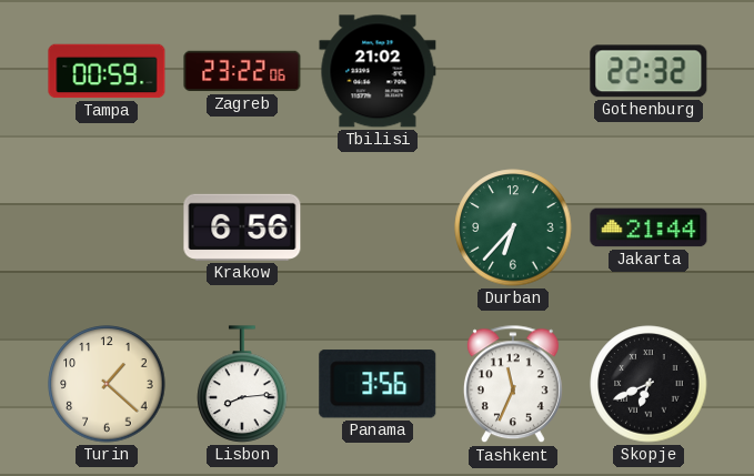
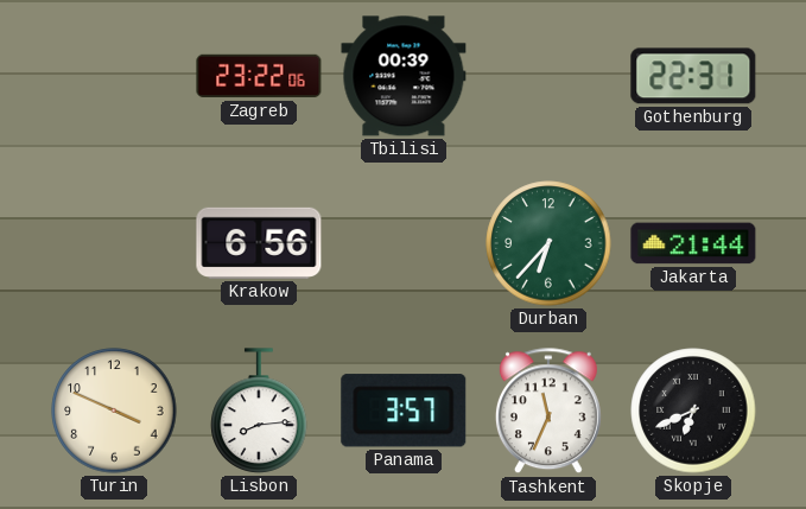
Tampa: 00:59 -> none (107, 71)
Tbilisi: 21:02 -> 00:39 (404, 76)
Gothenburg: 22:32 -> 22:31 (693, 76)
Turin: 1:22 -> 3:49 (114, 411)
Panama: 3:56 -> 3:57 (404, 411)
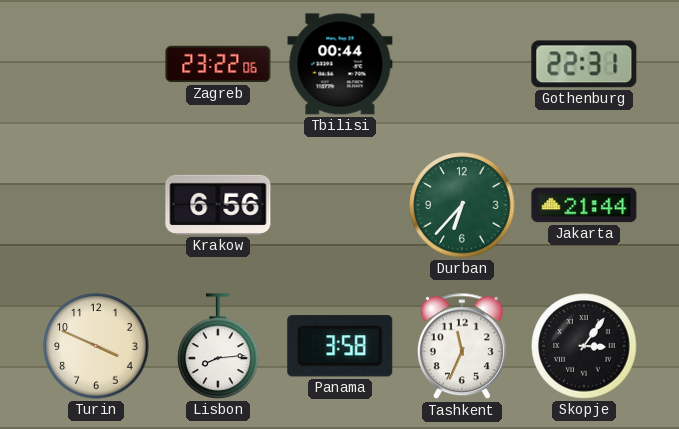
Tbilisi: 00:39 -> 00:44 (340, 64)
Panama: 3:57 -> 3:58 (340, 346)
Skopje: 6:41 -> 3:06 (584, 346)
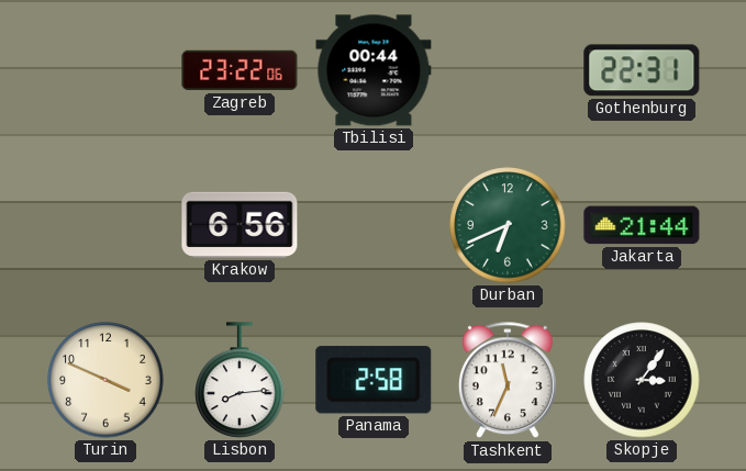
Durban: 6:37 -> 6:41 (508, 225)
Panama: 3:58 -> 2:58 (374, 380)
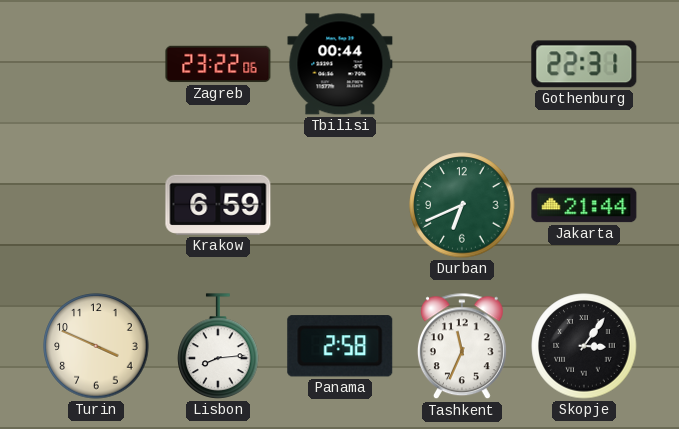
Krakow: 6:56 -> 6:59 (218, 205)
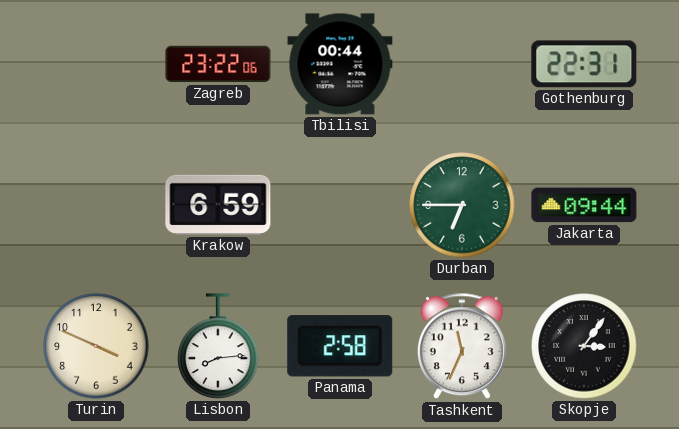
Durban: 6:41 -> 6:45 (462, 205)
Jakarta: 21:44 -> 09:44 (584, 205)
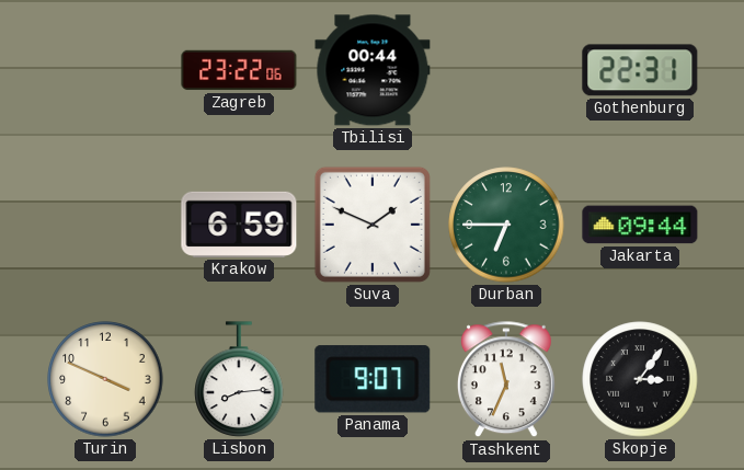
Suva: none -> 1:49 (373, 225)
Panama: 2:58 -> 9:07 (373, 379)
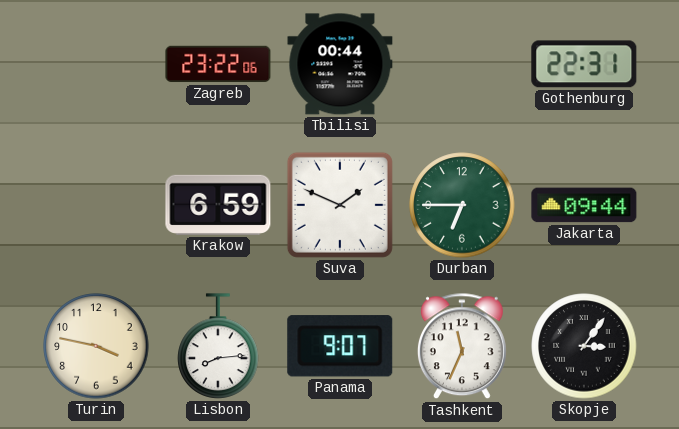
Turin: 3:49 -> 3:47 (96, 346)
